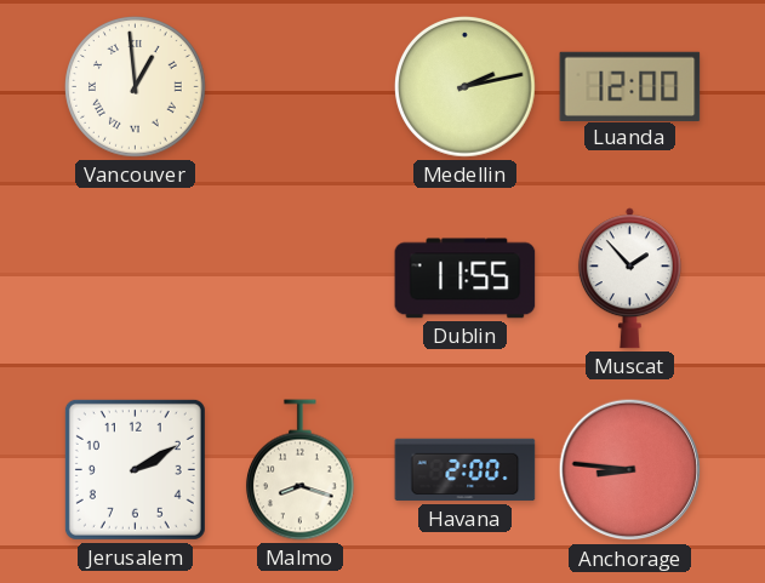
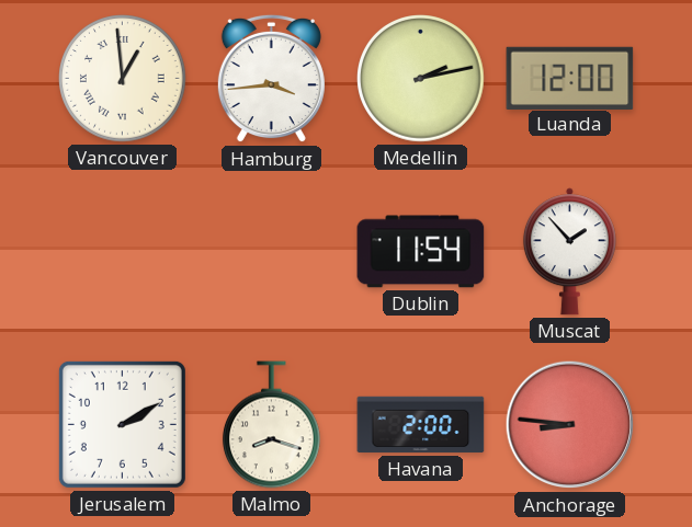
Hamburg: none -> 3:44 (271, 79)
Dublin: 11:55 -> 11:54 (421, 252)
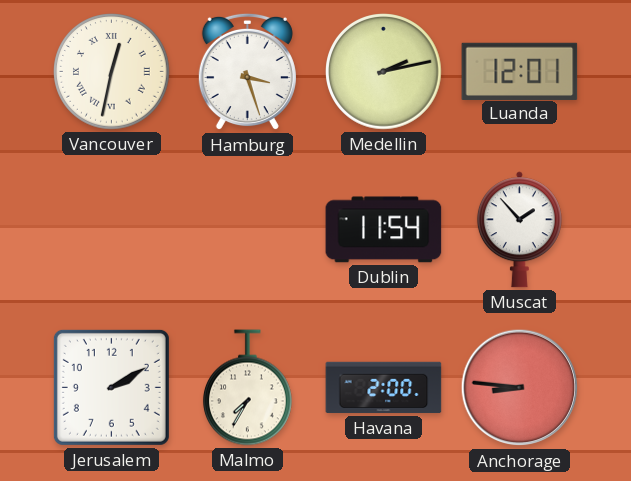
Vancouver: 12:59 -> 12:32 (112, 72)
Hamburg: 3:44 -> 3:27 (247, 72)
Luanda: 12:00 -> 12:01 (520, 71)
Malmo: 8:18 -> 7:35 (247, 388)
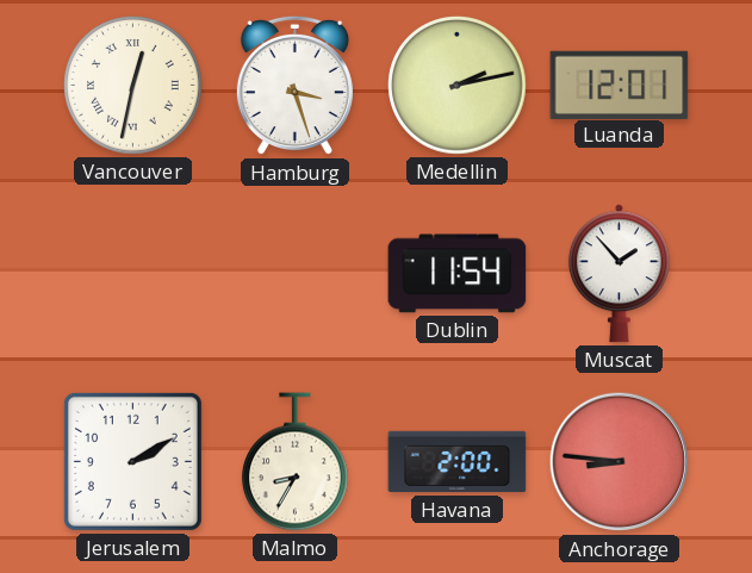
Malmo: 7:35 -> 8:35 (294, 462)
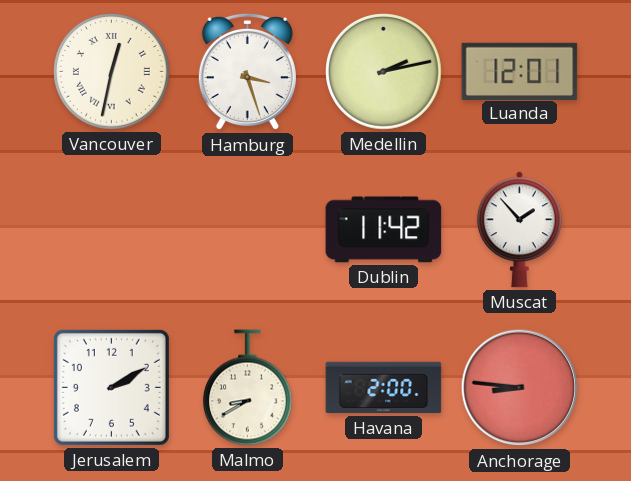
Dublin: 11:54 -> 11:42 (384, 230)
Malmo: 8:35 -> 8:40 (247, 388)
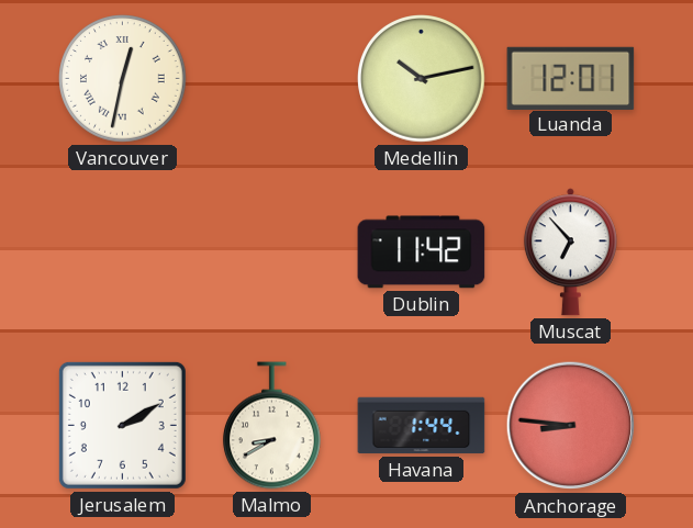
Hamburg: 3:27 -> none (247, 72)
Medellin: 2:13 -> 10:13 (422, 79)
Muscat: 1:53 -> 6:53 (570, 252)
Havana: 2:00 -> 1:44 (422, 426)
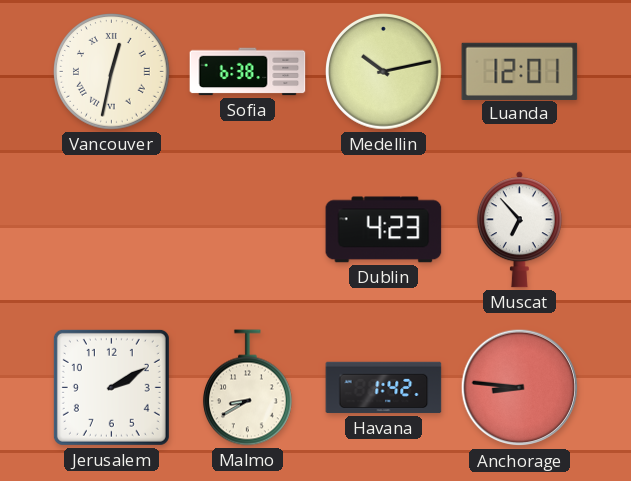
Sofia: none -> 6:38 (248, 72)
Dublin: 11:42 -> 4:23 (384, 230)
Havana: 1:44 -> 1:42 (384, 388)
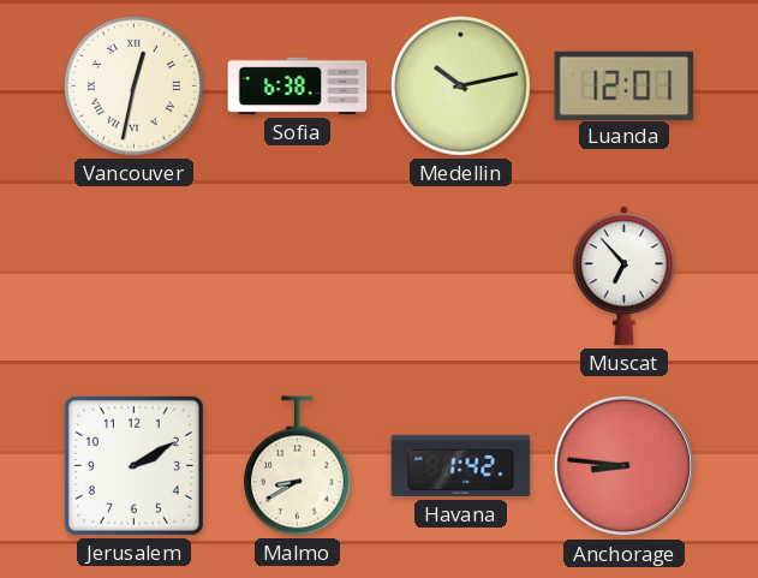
Dublin: 4:23 -> none (384, 230)
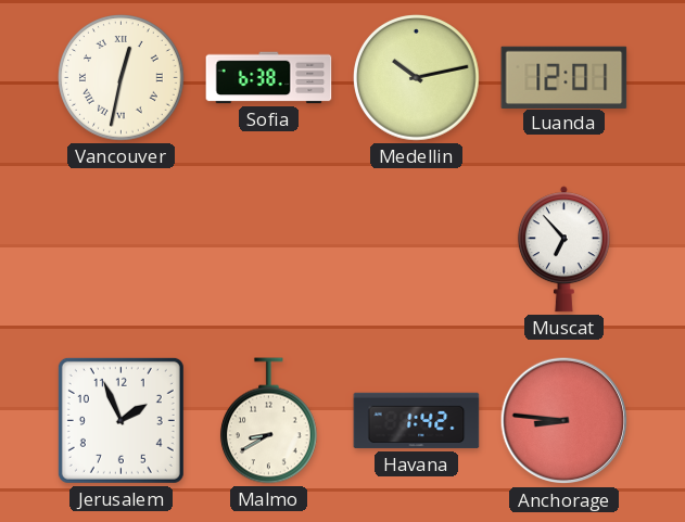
Jerusalem: 2:10 -> 1:56 (120, 420)
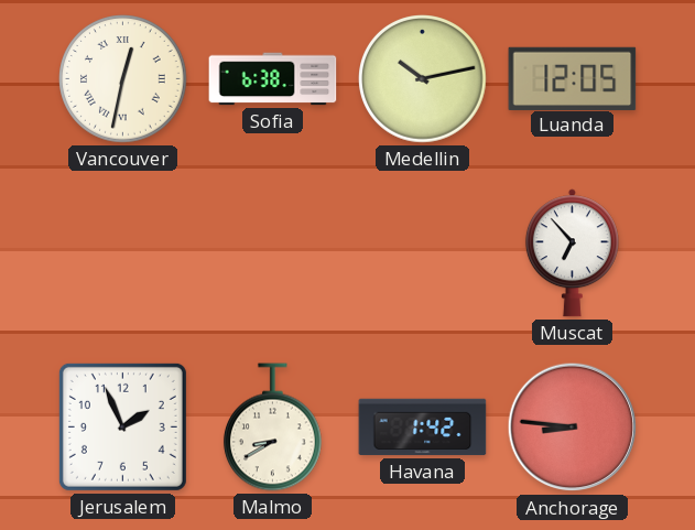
Luanda: 12:01 -> 12:05 (573, 78)
